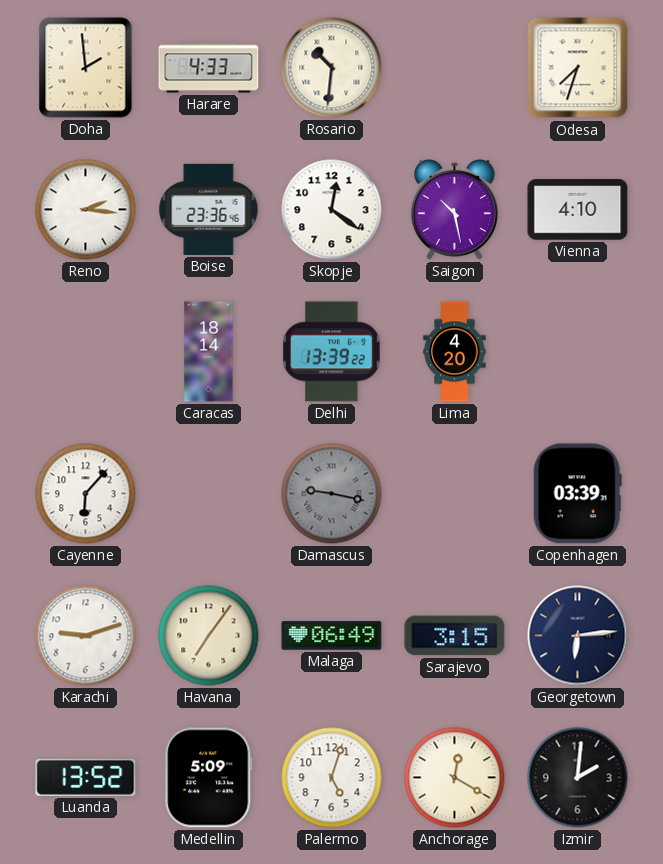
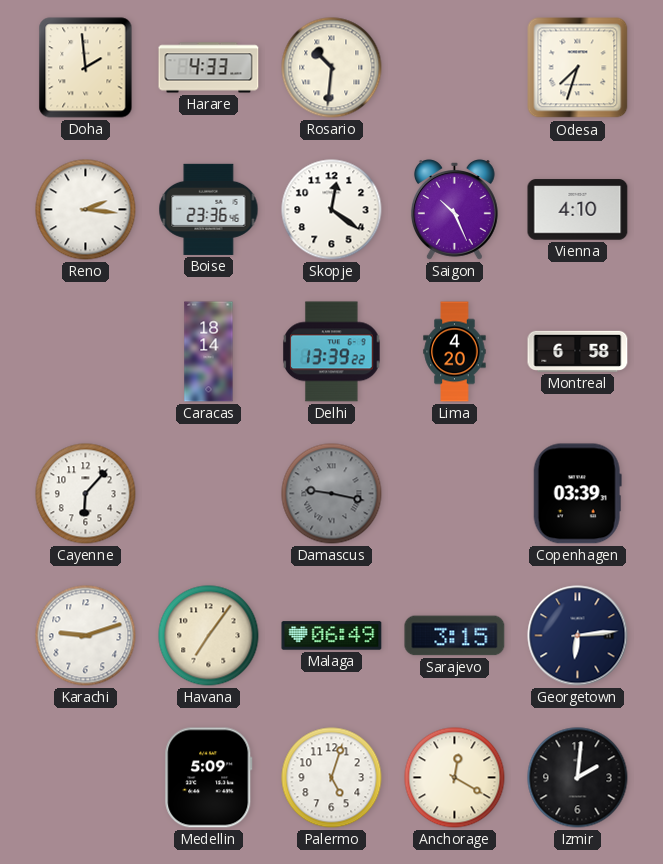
Saigon: 10:28 -> 10:26 (454, 210)
Montreal: none -> 6:58 (578, 351)
Luanda: 13:52 -> none (86, 777)
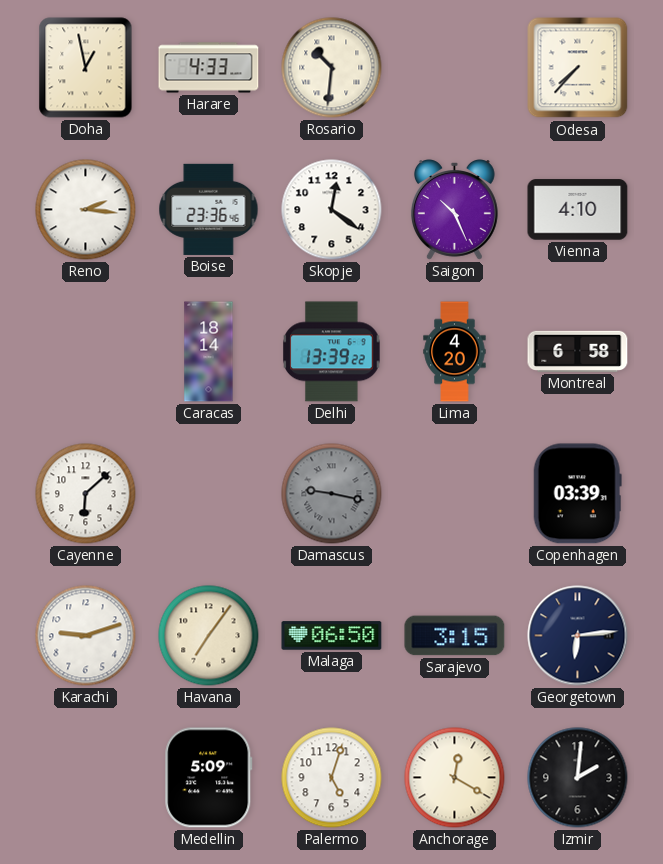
Doha: 1:59 -> 12:58 (86, 68)
Odesa: 7:33 -> 7:37 (578, 68)
Cayenne: 6:07 -> 6:08 (86, 494)
Malaga: 06:49 -> 06:50 (332, 636)
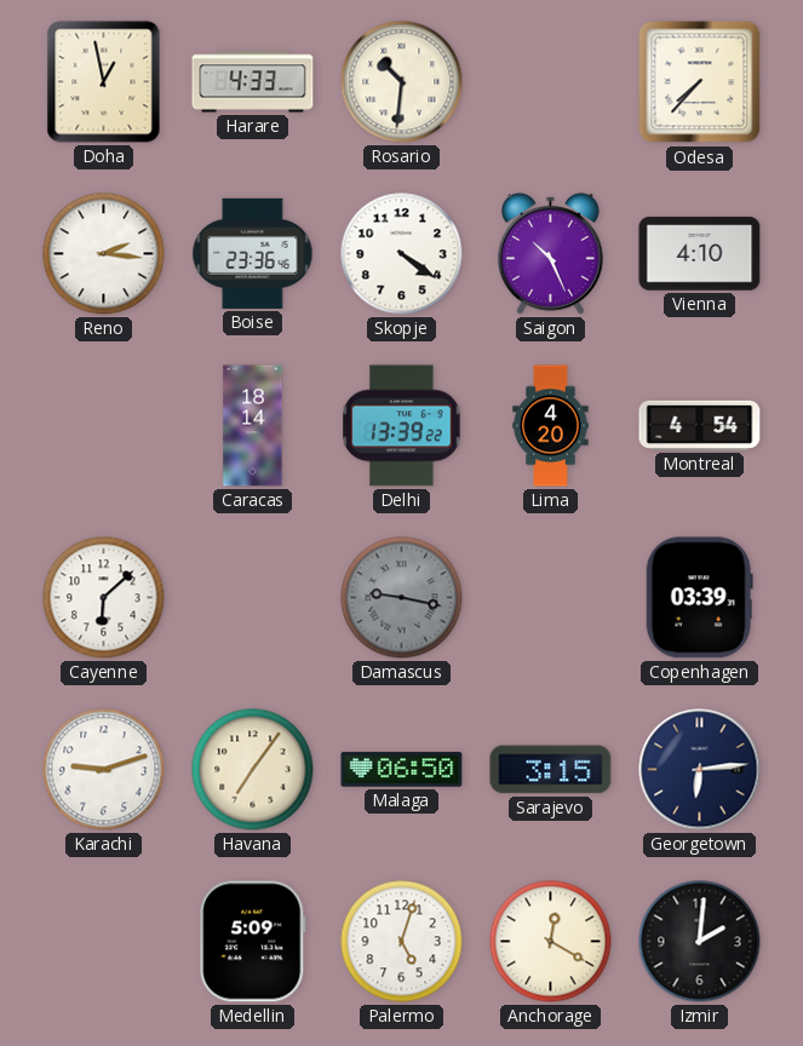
Skopje: 12:21 -> 4:21 (402, 254)
Montreal: 6:58 -> 4:54 (700, 425)
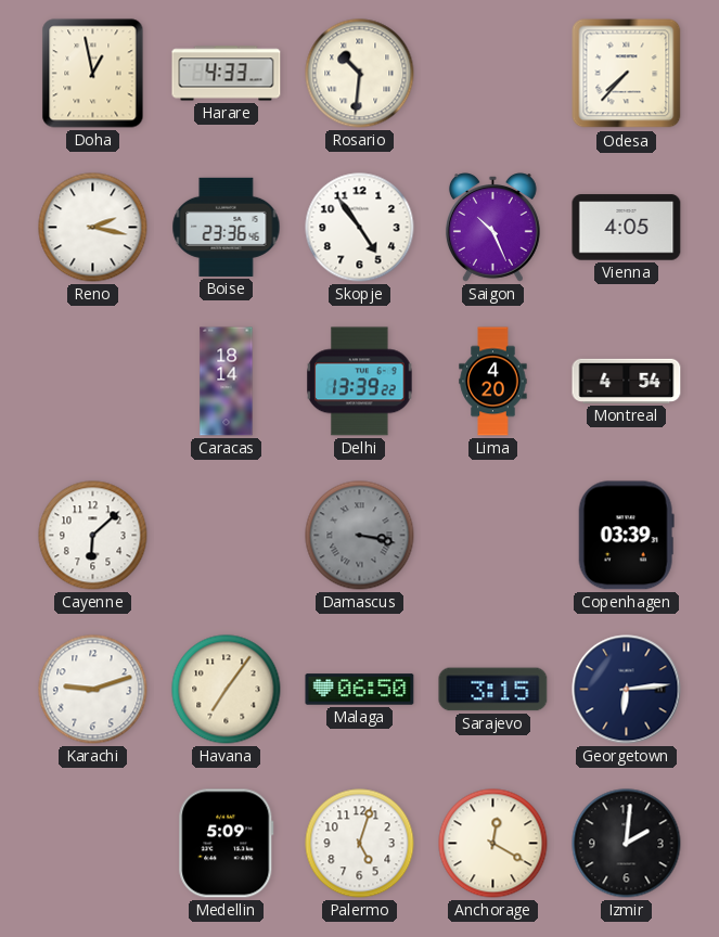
Reno: 2:16 -> 2:17 (93, 228)
Skopje: 4:21 -> 4:54 (360, 228)
Vienna: 4:10 -> 4:05 (627, 228)
Damascus: 9:17 -> 3:17 (360, 536)
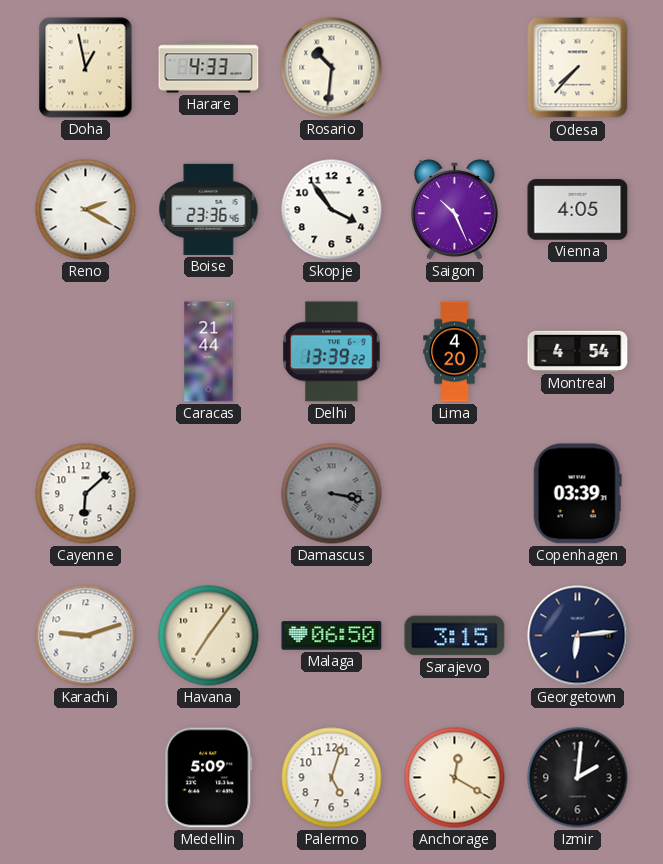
Reno: 2:17 -> 2:20 (86, 210)
Skopje: 4:54 -> 3:54 (332, 210)
Caracas: 18:14 -> 21:44 (209, 352)
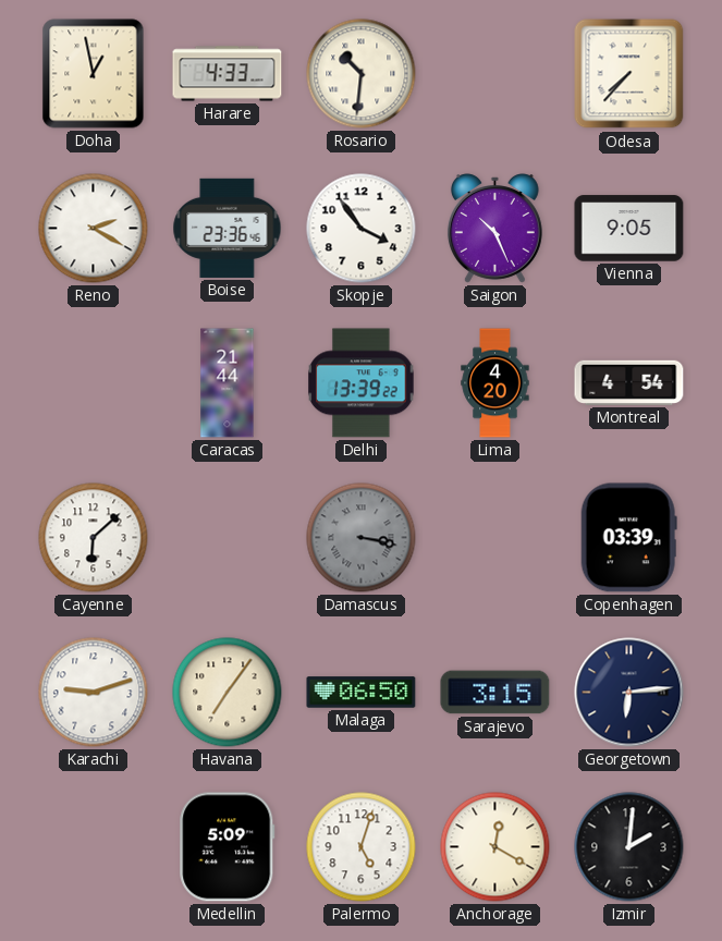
Vienna: 4:05 -> 9:05 (629, 229)
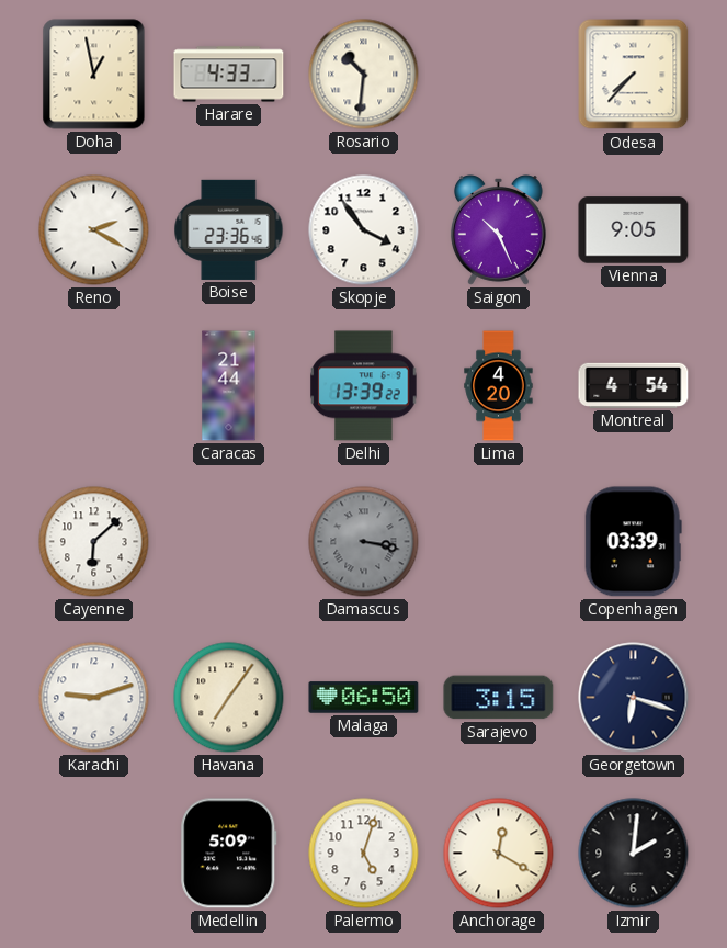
Georgetown: 6:14 -> 6:18 (634, 698)
